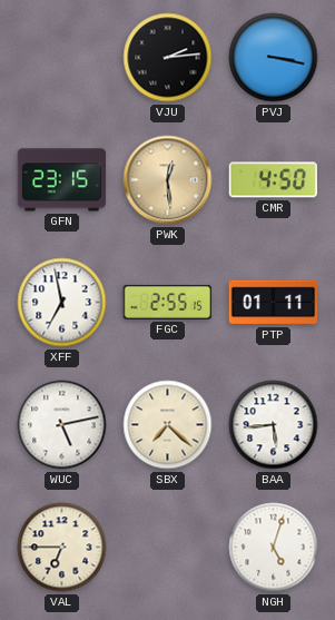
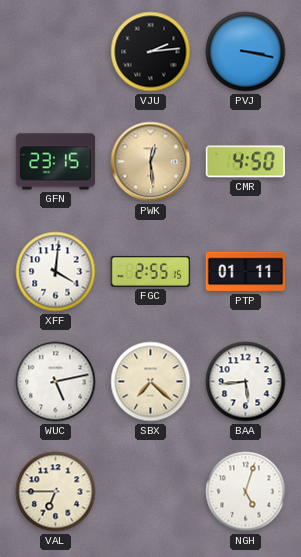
XFF: 6:58 -> 4:01 (56, 272)
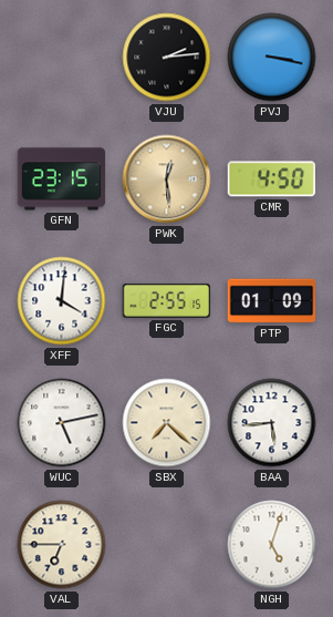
PTP: 01:11 -> 01:09 (272, 301)
